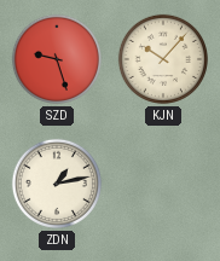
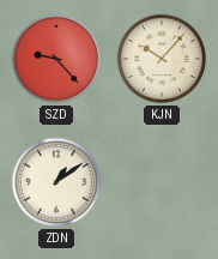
SZD: 9:27 -> 9:23 (56, 59)
ZDN: 1:13 -> 1:09 (56, 182)
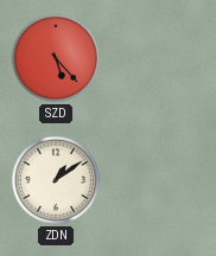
SZD: 9:23 -> 5:23 (56, 58)
KJN: 10:07 -> none (162, 59)
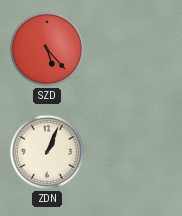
ZDN: 1:09 -> 1:04 (47, 152)
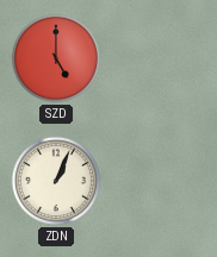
SZD: 5:23 -> 5:00 (56, 58)
